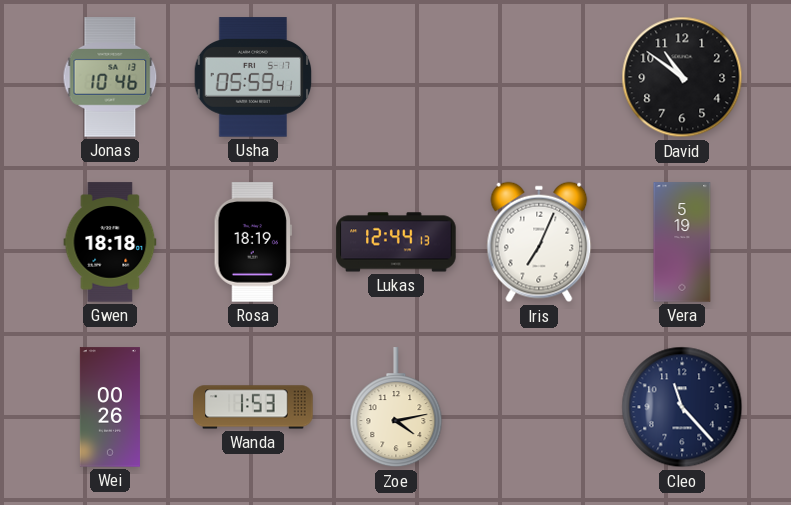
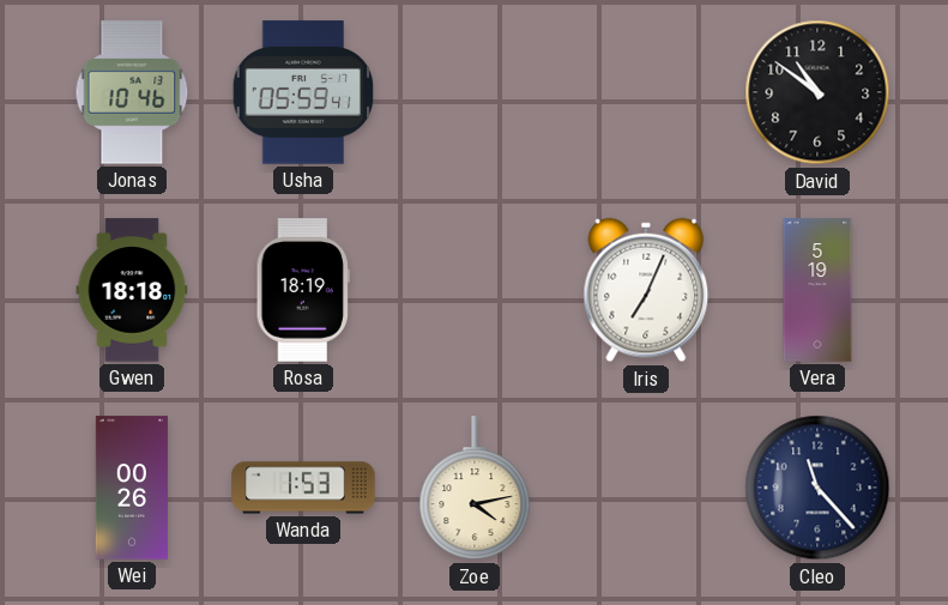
Lukas: 12:44 -> none (396, 242)
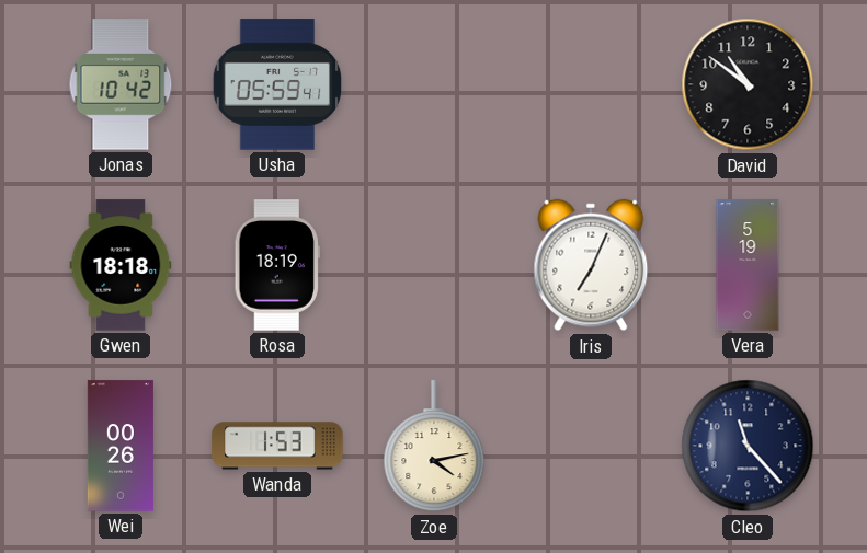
Jonas: 10:46 -> 10:42 (121, 84)
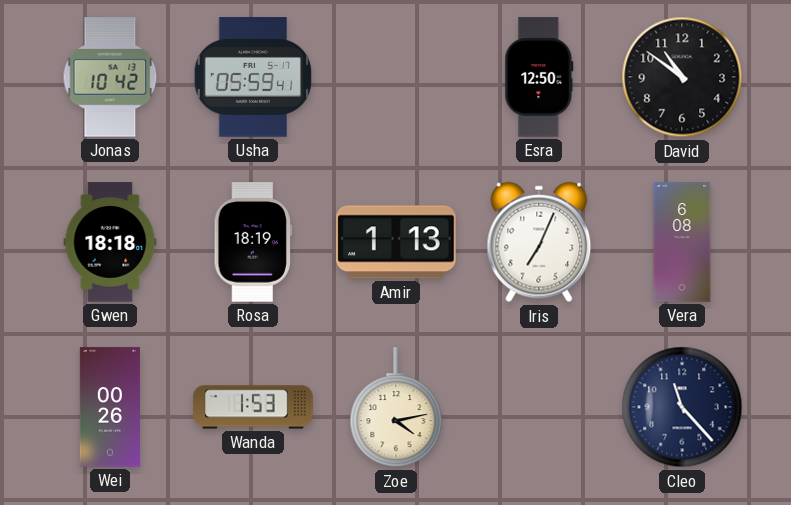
Esra: none -> 12:50 (539, 77)
Amir: none -> 1:13 (396, 242)
Vera: 5:19 -> 6:08 (682, 242)
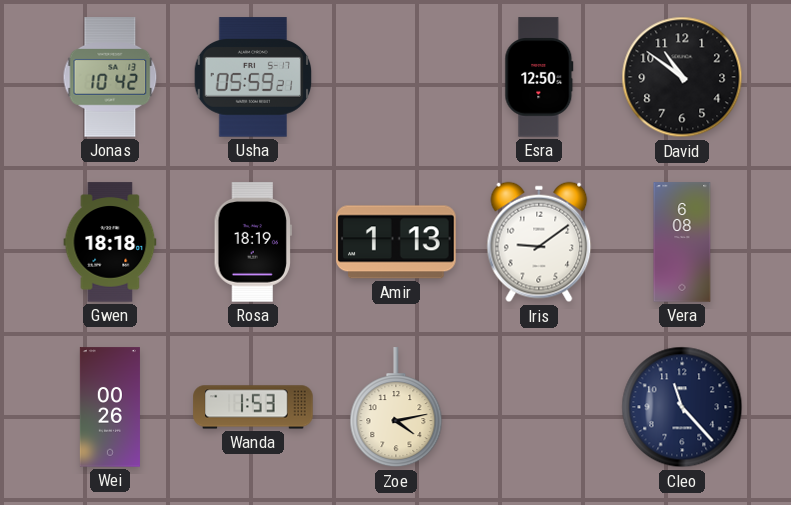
Usha: 05:59:41 -> 05:59:21 (253, 77)
Iris: 7:04 -> 9:09 (539, 242)
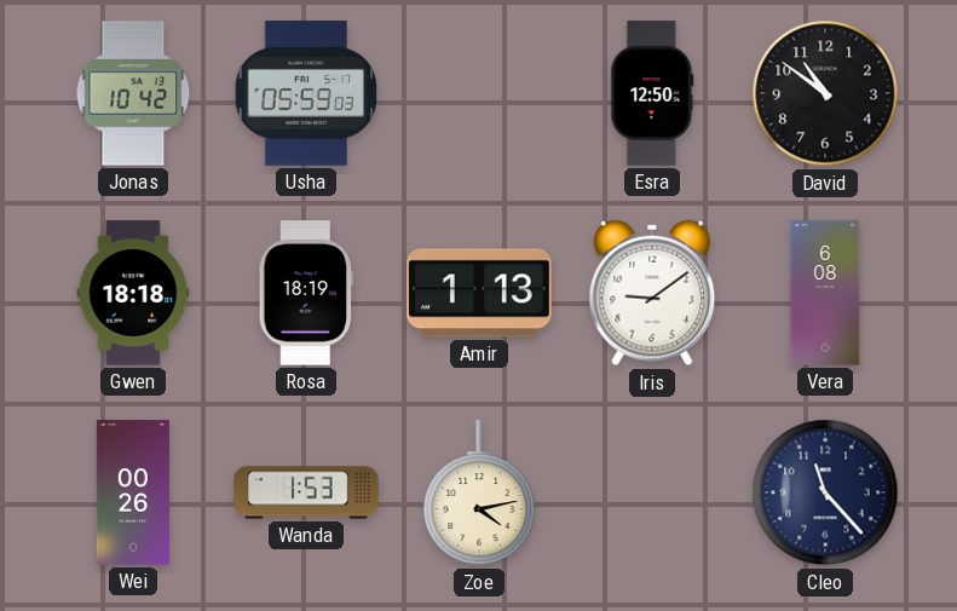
Usha: 05:59:21 -> 05:59:03 (306, 93)
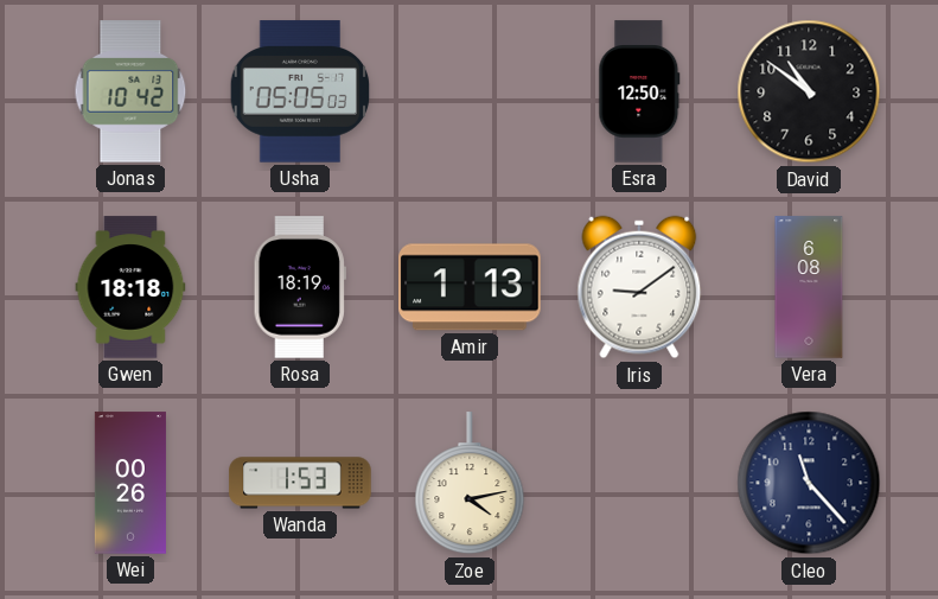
Usha: 05:59 -> 05:05 (300, 91)
